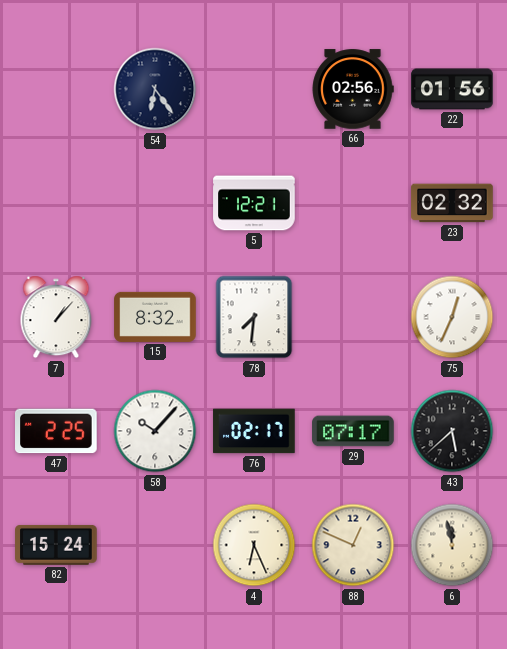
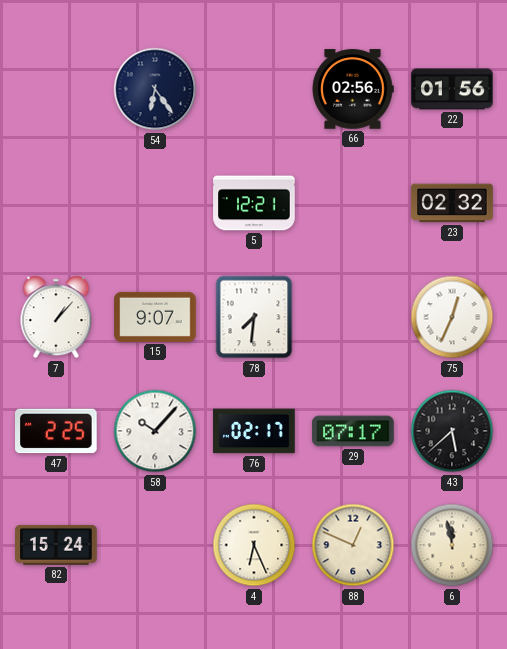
15: 8:32 -> 9:07 (155, 317)
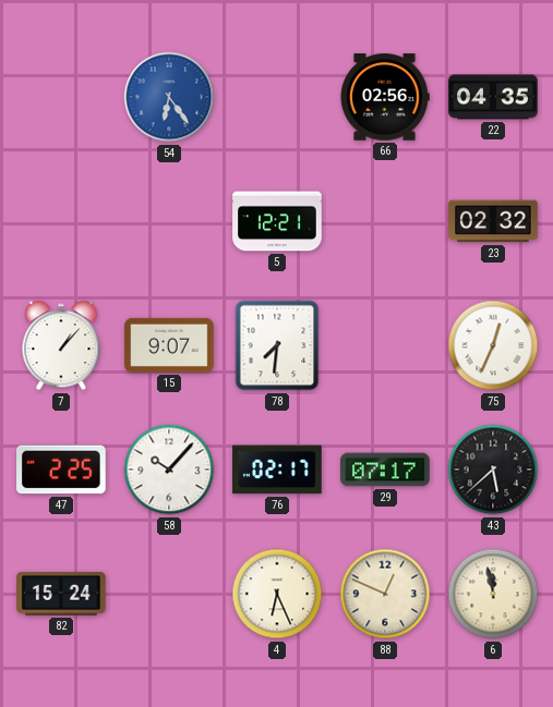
54 dial: navy -> blue (169, 97)
22: 01:56 -> 04:35 (493, 97)
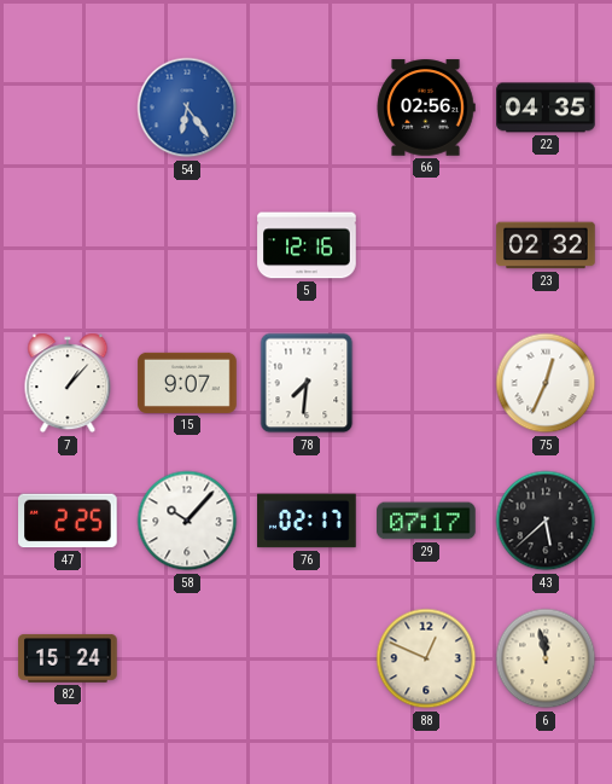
5: 12:21 -> 12:16 (307, 245)
4: 6:26 -> none (277, 594)
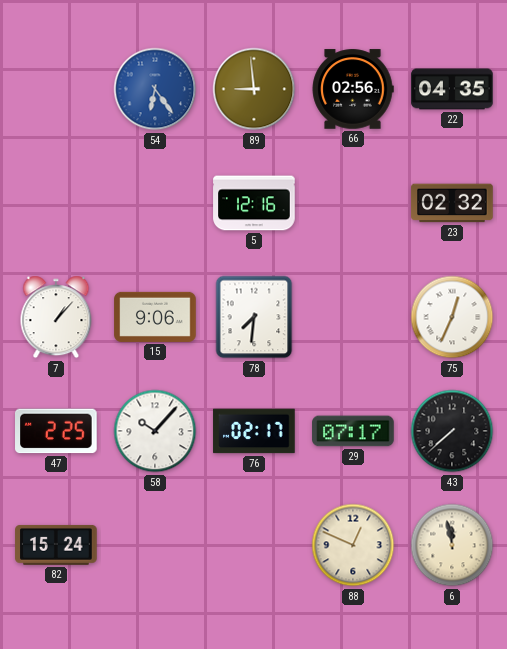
89: none -> 8:59 (254, 89)
15: 9:07 -> 9:06 (155, 317)
43: 5:38 -> 7:38 (452, 431)
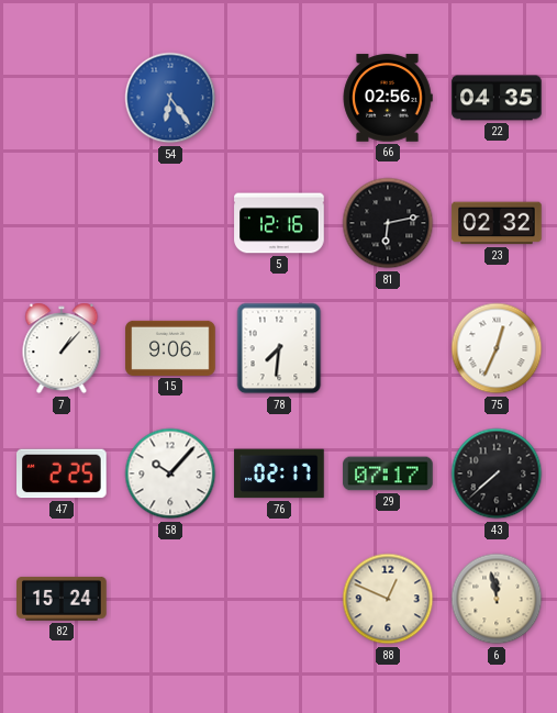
89: 8:59 -> none (254, 89)
81: none -> 6:13 (388, 223)
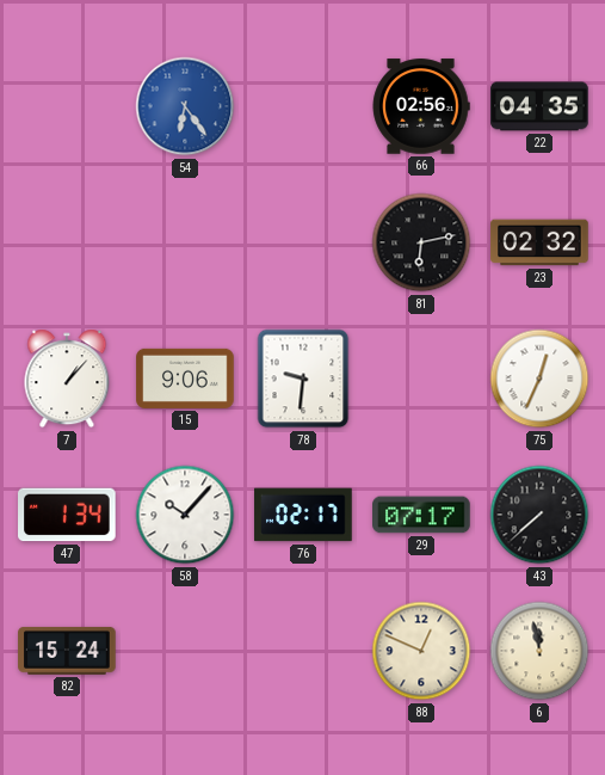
5: 12:16 -> none (279, 223)
78: 7:31 -> 9:31 (303, 379)
47: 2:25 -> 1:34 (68, 515)
